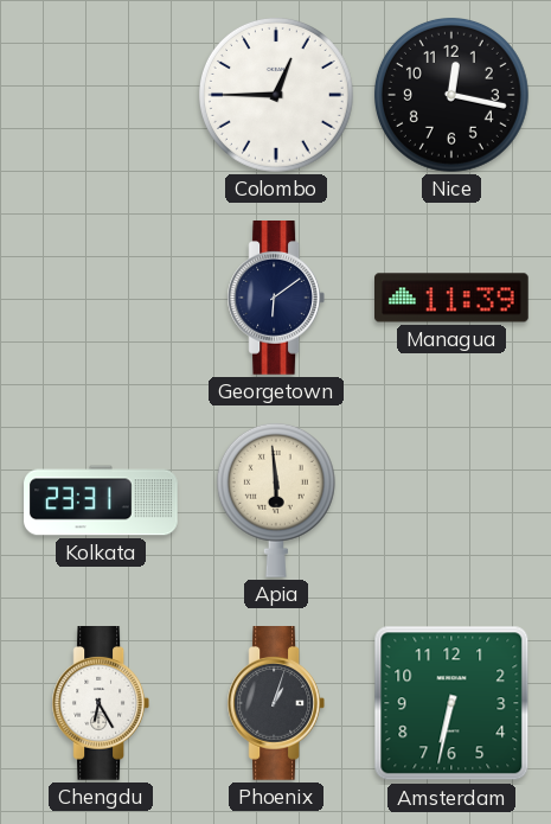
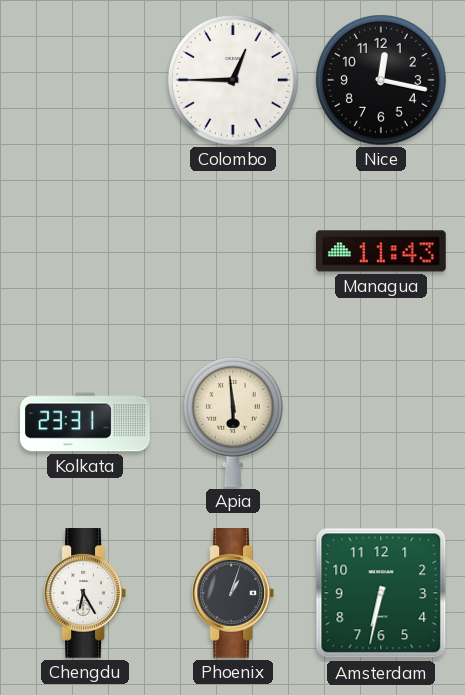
Georgetown: 6:09 -> none (275, 299)
Managua: 11:39 -> 11:43 (382, 251)
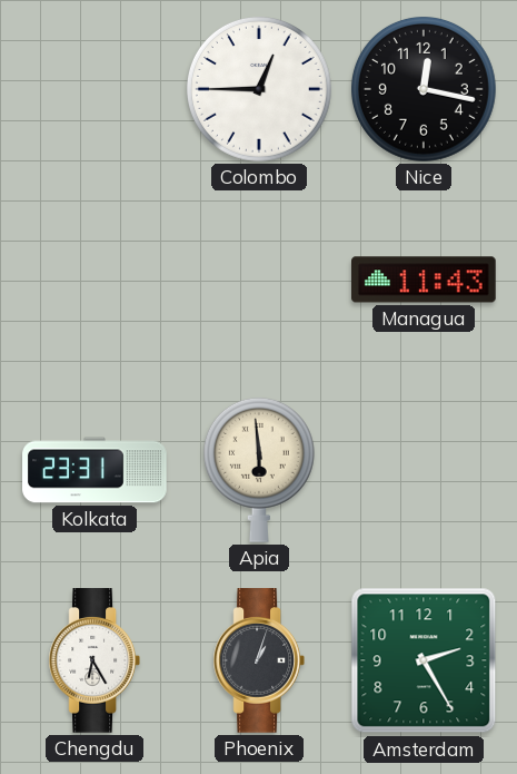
Amsterdam: 6:32 -> 2:25 (424, 660)
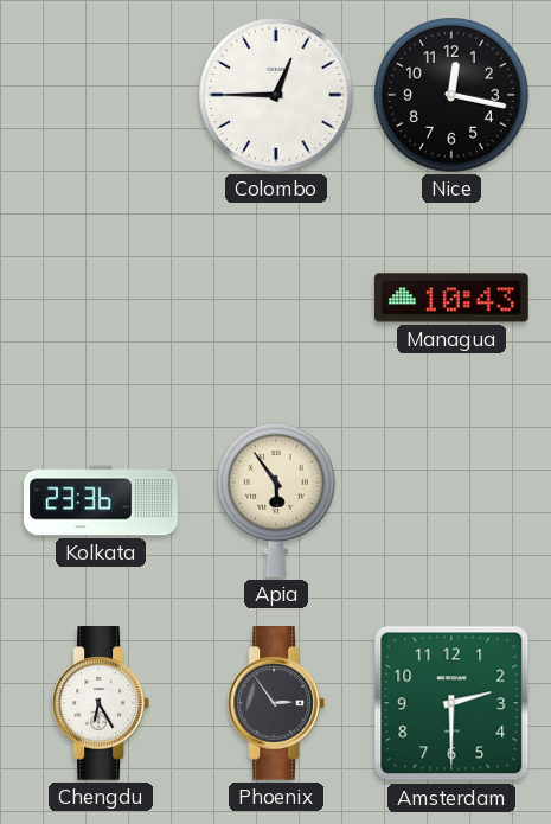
Managua: 11:43 -> 10:43 (453, 298)
Kolkata: 23:31 -> 23:36 (101, 500)
Apia: 5:59 -> 5:54 (276, 500)
Phoenix: 1:03 -> 2:54 (275, 704)
Amsterdam: 2:25 -> 2:30 (451, 703)
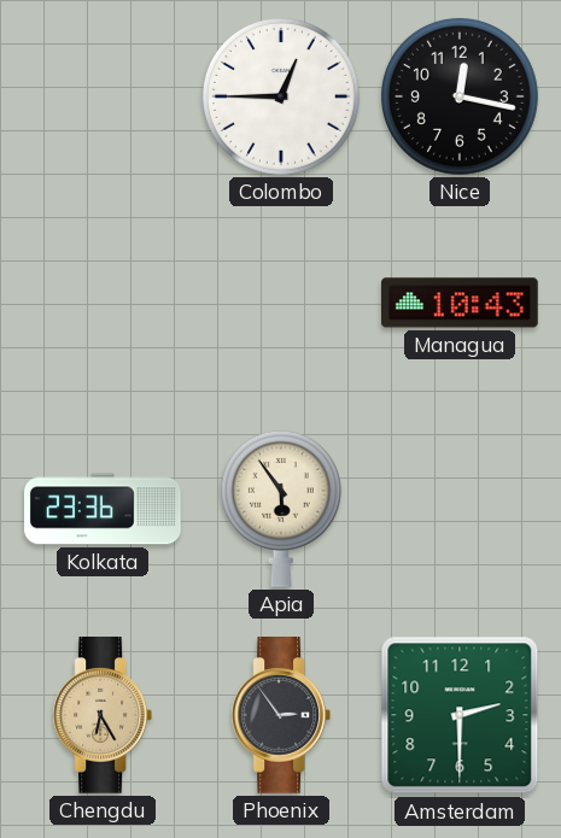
Chengdu dial: white -> champagne (101, 716)
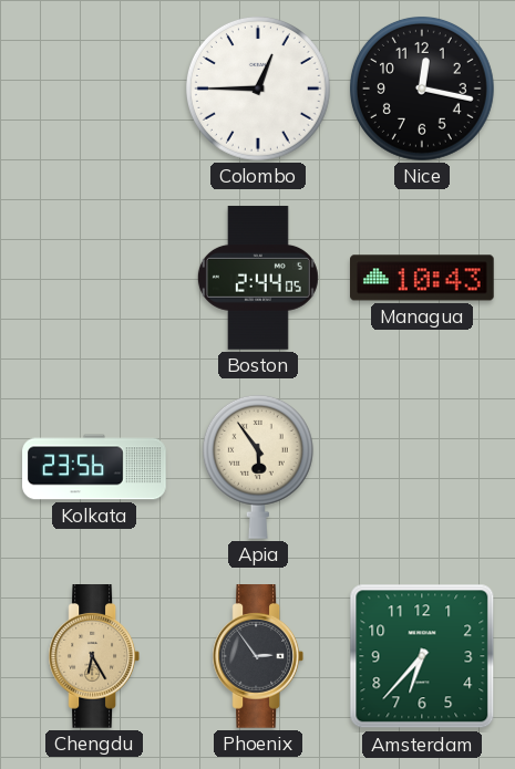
Boston: none -> 2:44 (258, 278)
Kolkata: 23:36 -> 23:56 (94, 467)
Amsterdam: 2:30 -> 6:37 (422, 656)
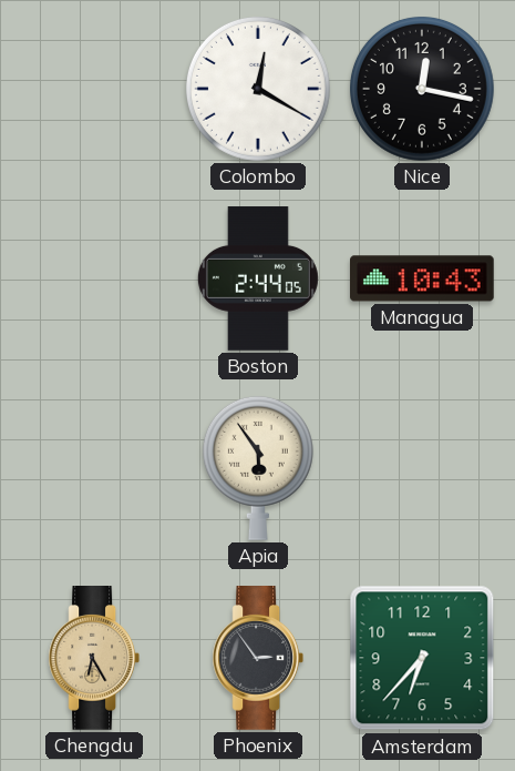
Colombo: 12:45 -> 12:20 (258, 89)
Kolkata: 23:56 -> none (94, 467)
